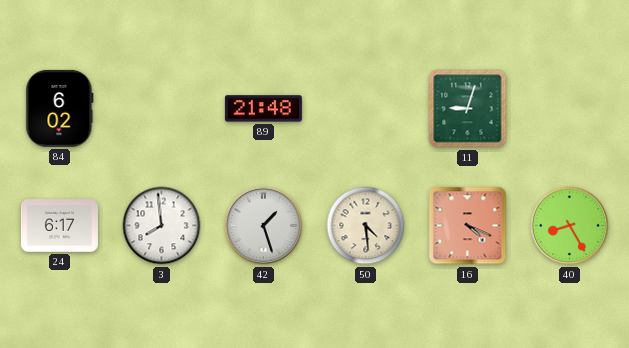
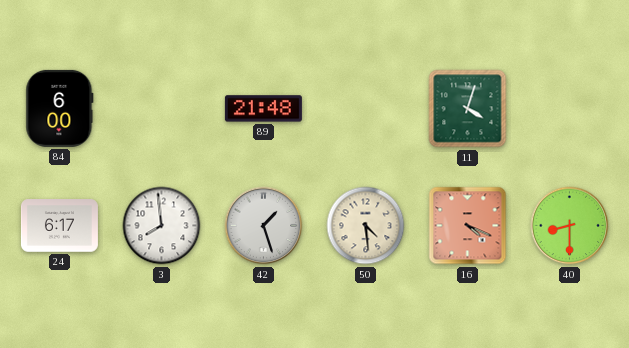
84: 6:02 -> 6:00 (60, 108)
11: 9:03 -> 4:03 (468, 109)
40: 8:25 -> 8:30 (570, 226)
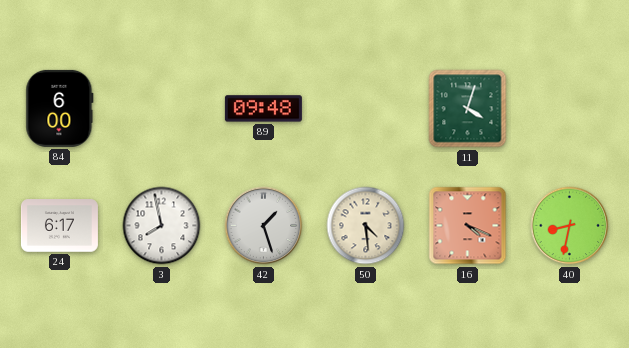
89: 21:48 -> 09:48 (263, 109)
3: 7:59 -> 7:58 (162, 226)
40: 8:30 -> 8:32 (570, 226)
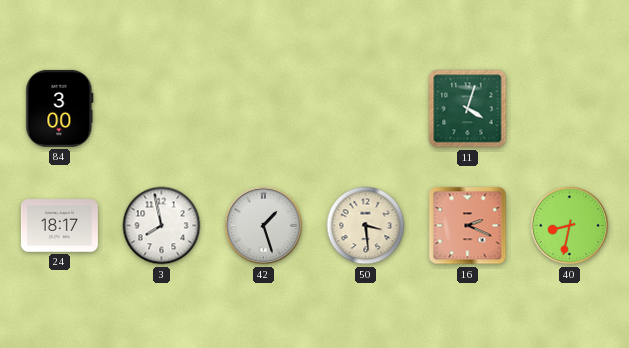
84: 6:00 -> 3:00 (60, 108)
89: 09:48 -> none (263, 109)
24: 6:17 -> 18:17 (59, 226)
50: 4:29 -> 3:29 (366, 226)
16: 4:19 -> 2:19 (468, 226)
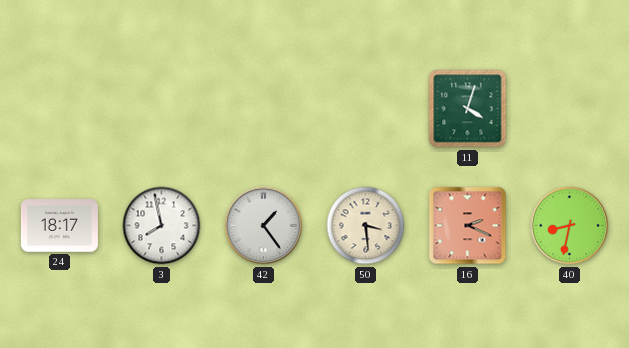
84: 3:00 -> none (60, 108)
42: 1:27 -> 1:24 (264, 226)
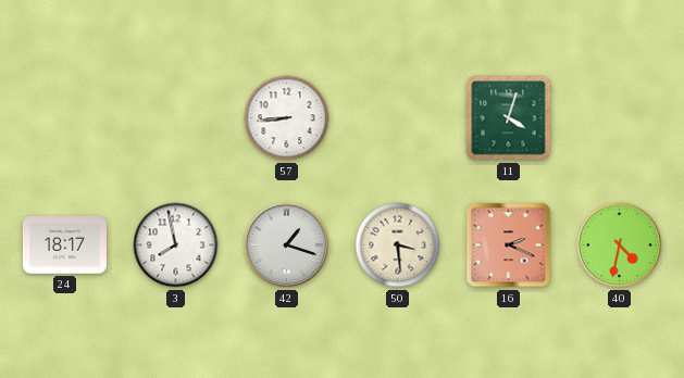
57: none -> 8:44 (287, 118)
42: 1:24 -> 1:18 (287, 245)
40: 8:32 -> 4:32 (620, 245)
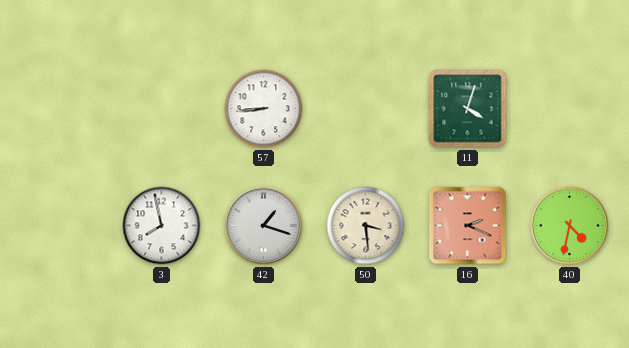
24: 18:17 -> none (64, 245)
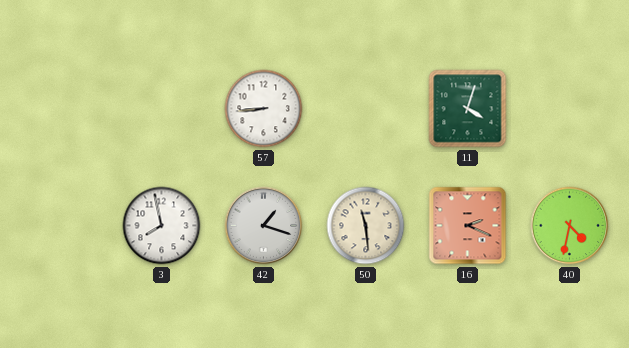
50: 3:29 -> 11:29 (366, 226)
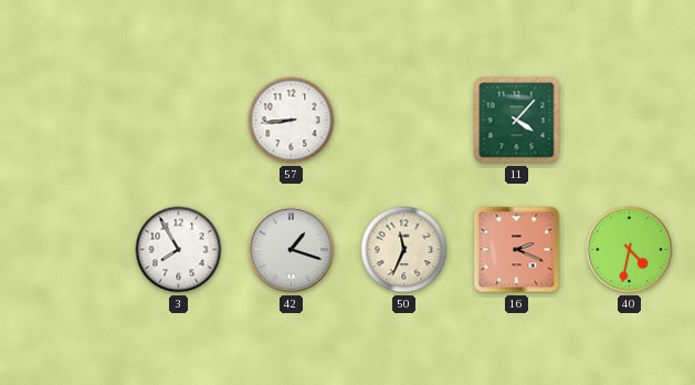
11: 4:03 -> 4:07 (517, 121)
3: 7:58 -> 7:55 (179, 250)
50: 11:29 -> 11:34 (404, 250)
